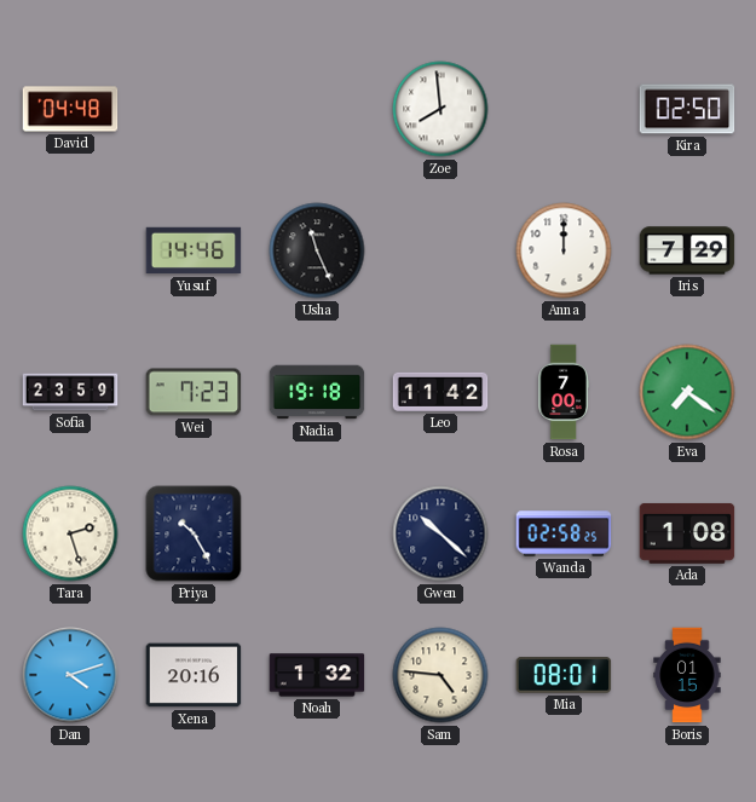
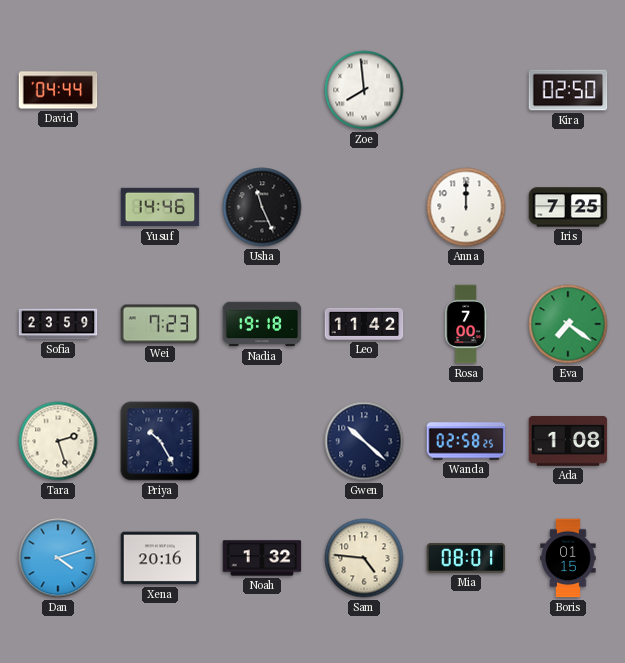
David: 04:48 -> 04:44 (58, 90)
Iris: 7:29 -> 7:25 (568, 207)
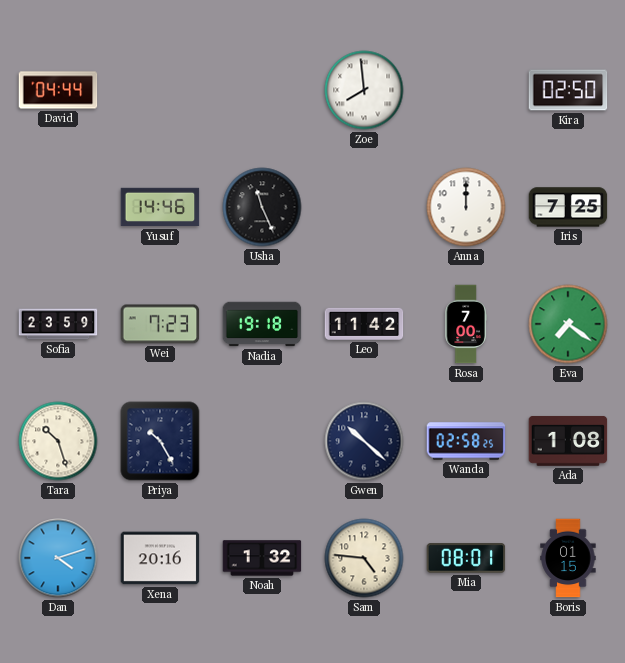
Tara: 2:27 -> 10:27 (58, 441)
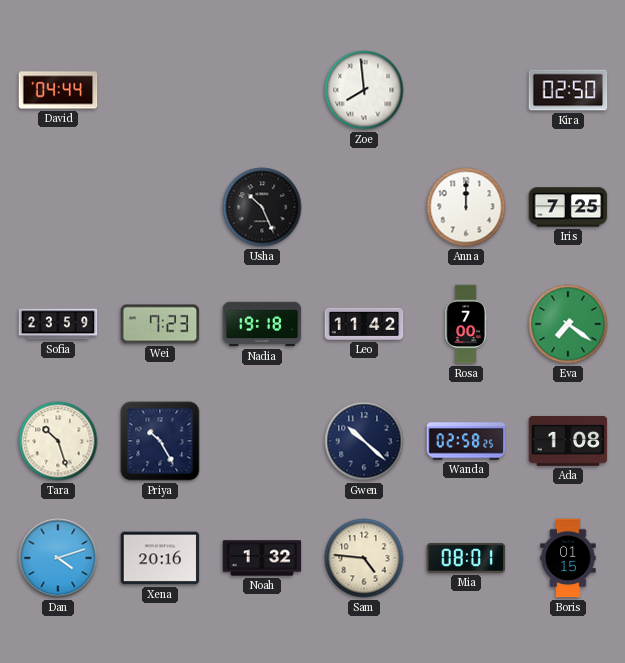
Yusuf: 14:46 -> none (160, 207)
Usha: 11:26 -> 10:26 (262, 207)
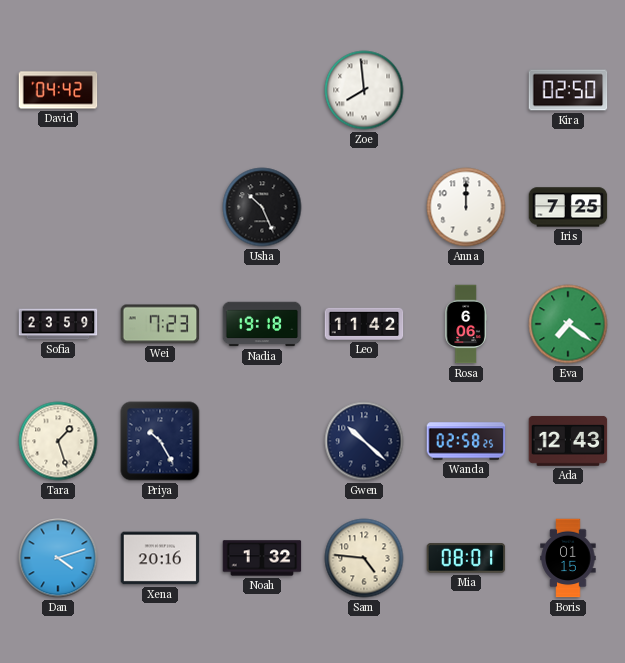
David: 04:44 -> 04:42 (58, 90)
Rosa: 7:00 -> 6:06 (466, 324)
Tara: 10:27 -> 1:27 (58, 441)
Ada: 1:08 -> 12:43 (568, 441)
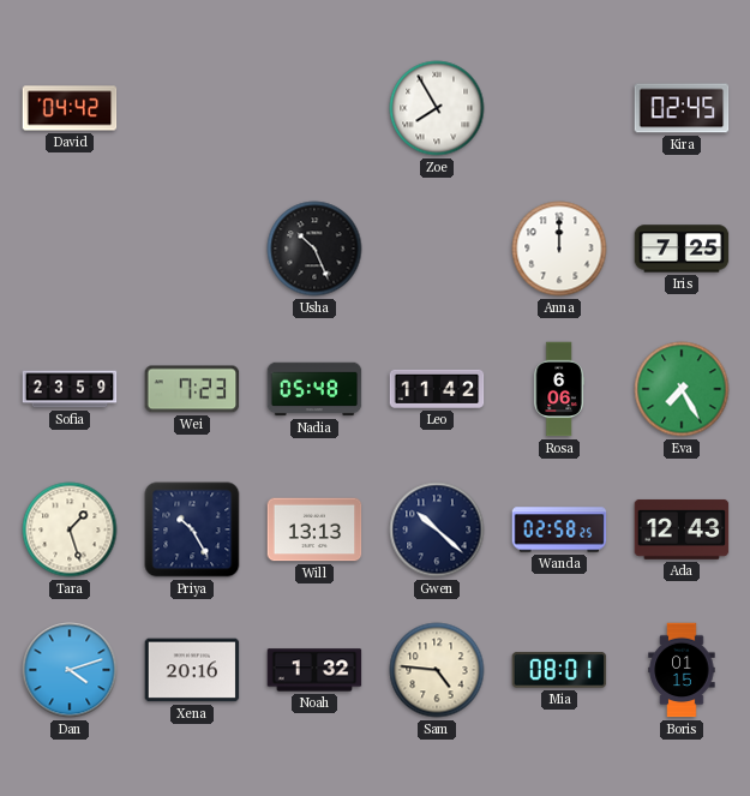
Zoe: 7:59 -> 7:55 (437, 108)
Kira: 02:50 -> 02:45 (682, 108)
Nadia: 19:18 -> 05:48 (314, 389)
Eva: 7:21 -> 7:25 (682, 389)
Will: none -> 13:13 (314, 529)
